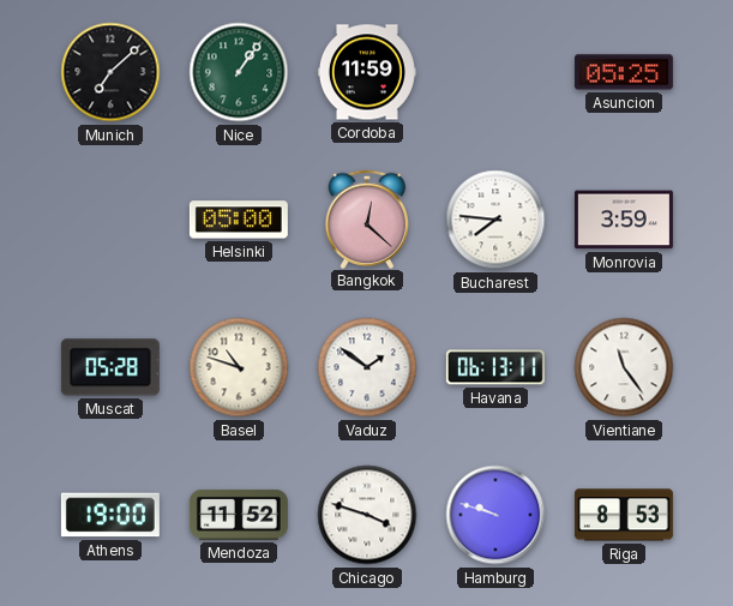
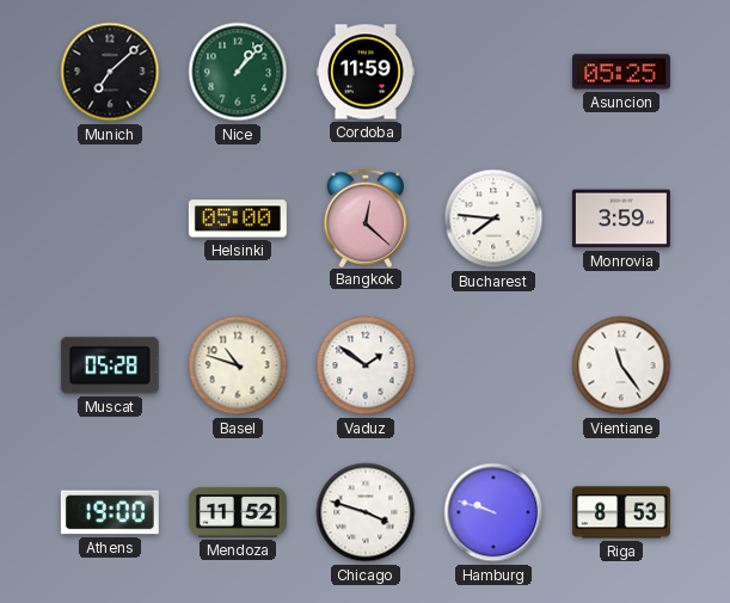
Nice: 1:06 -> 1:07 (238, 72)
Havana: 06:13 -> none (495, 367)
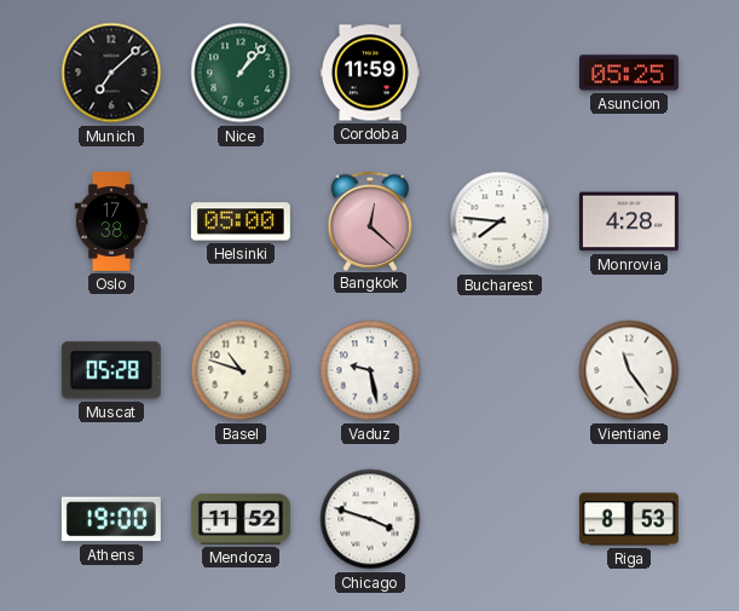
Oslo: none -> 17:38 (110, 221)
Monrovia: 3:59 -> 4:28 (629, 221)
Vaduz: 1:51 -> 9:28 (370, 370)
Hamburg: 9:48 -> none (493, 512)
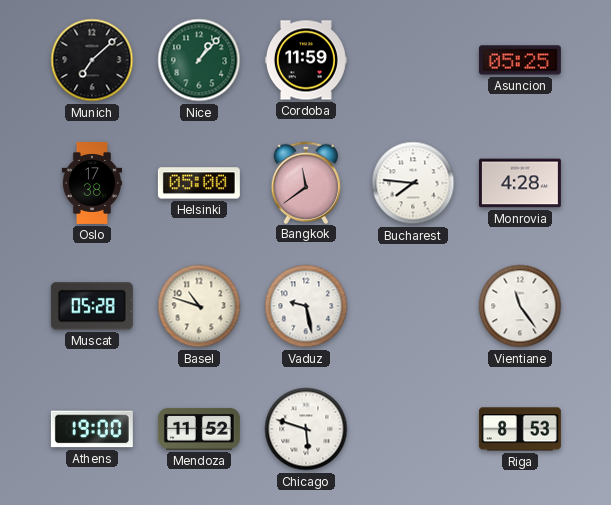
Bangkok: 12:22 -> 11:39 (306, 182)
Chicago: 3:48 -> 5:48 (306, 429)
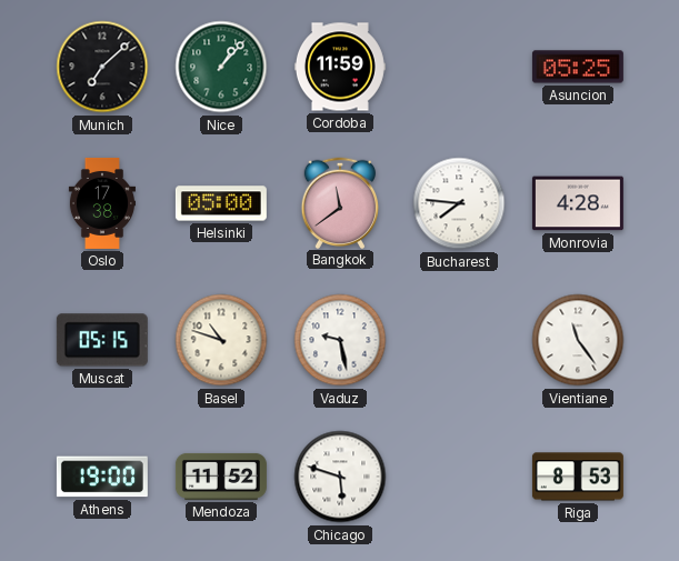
Muscat: 05:28 -> 05:15 (102, 340)
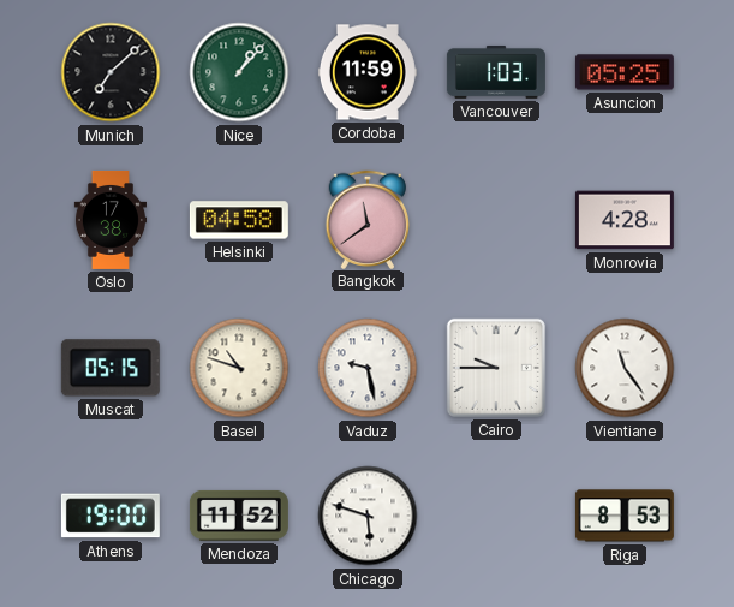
Vancouver: none -> 1:03 (496, 72)
Helsinki: 05:00 -> 04:58 (239, 220)
Bucharest: 7:46 -> none (459, 203)
Cairo: none -> 9:45 (496, 368)
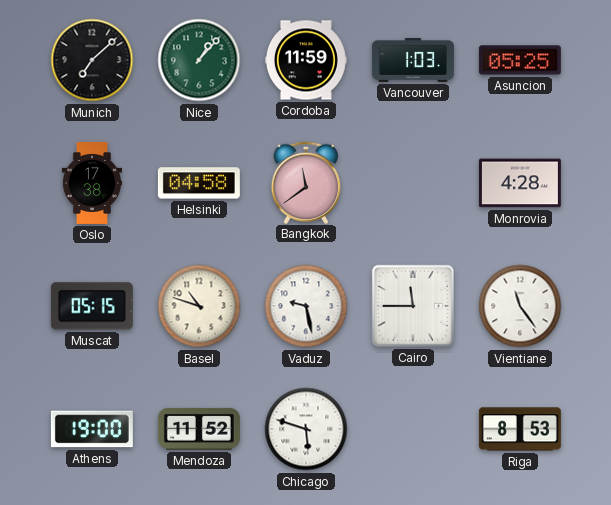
Cairo: 9:45 -> 11:45 (413, 306)
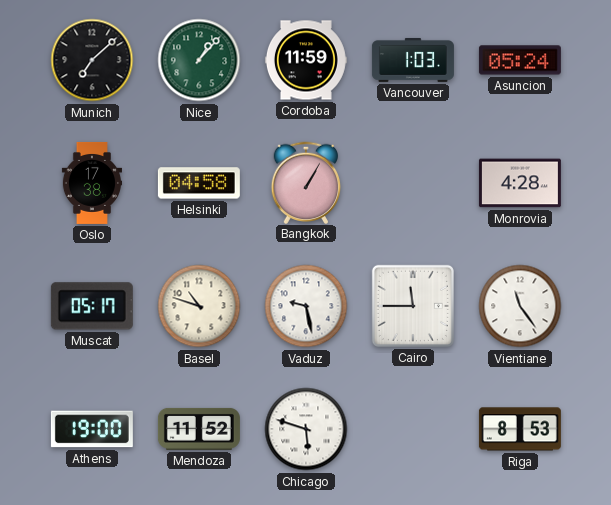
Asuncion: 05:25 -> 05:24 (520, 60)
Bangkok: 11:39 -> 1:05 (306, 182)
Muscat: 05:15 -> 05:17 (92, 306)
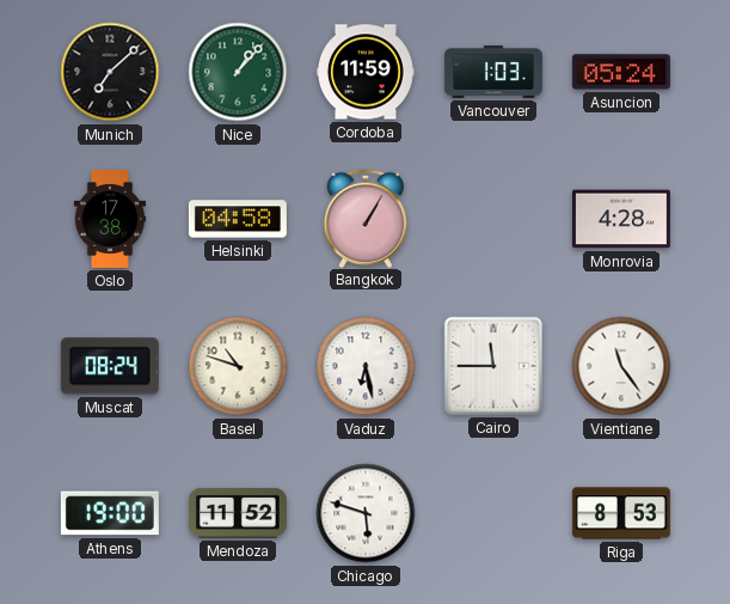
Muscat: 05:17 -> 08:24 (110, 366)
Vaduz: 9:28 -> 6:28 (366, 366)
